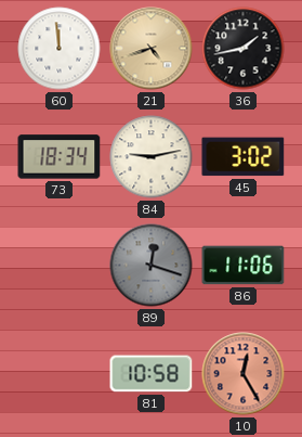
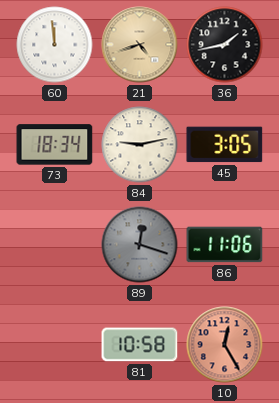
45: 3:02 -> 3:05 (225, 145)
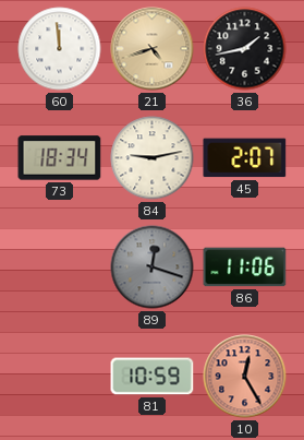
45: 3:05 -> 2:07 (245, 158)
81: 10:58 -> 10:59 (153, 377)
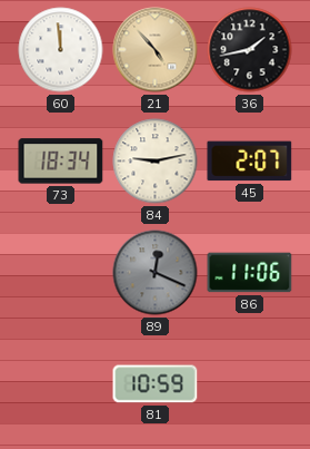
21: 4:42 -> 4:53 (156, 50)
89: 12:18 -> 12:19 (156, 273)
10: 12:25 -> none (245, 377)
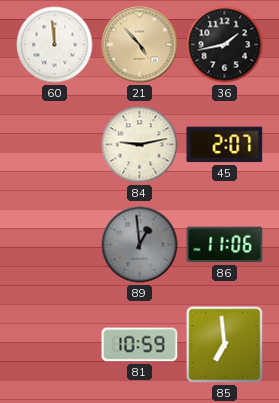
73: 18:34 -> none (61, 162)
89: 12:19 -> 12:59 (140, 245)
85: none -> 6:59 (225, 345)
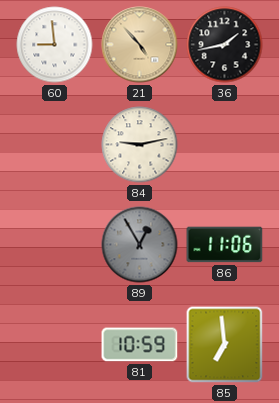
60: 11:59 -> 8:59 (55, 45)
45: 2:07 -> none (225, 145)
89: 12:59 -> 12:55 (140, 245)
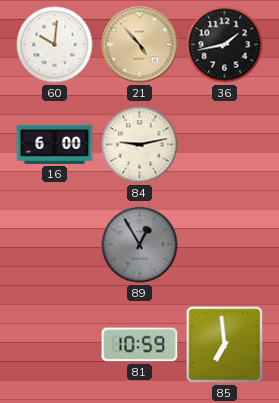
60: 8:59 -> 10:01 (55, 45)
16: none -> 6:00 (55, 144)
86: 11:06 -> none (225, 245)
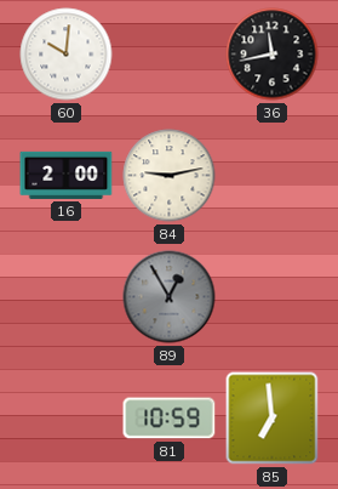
21: 4:53 -> none (140, 45)
36: 1:43 -> 11:43 (273, 55)
16: 6:00 -> 2:00 (67, 175)
